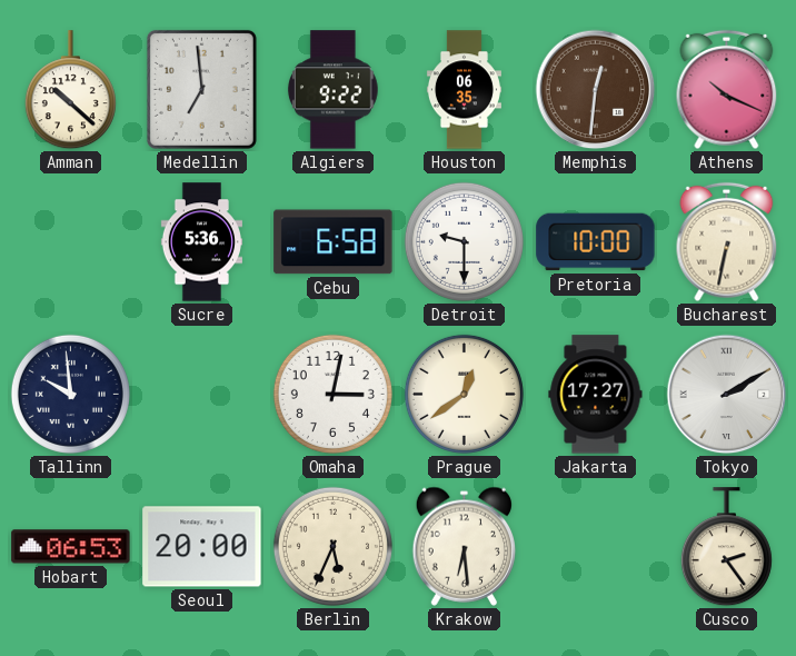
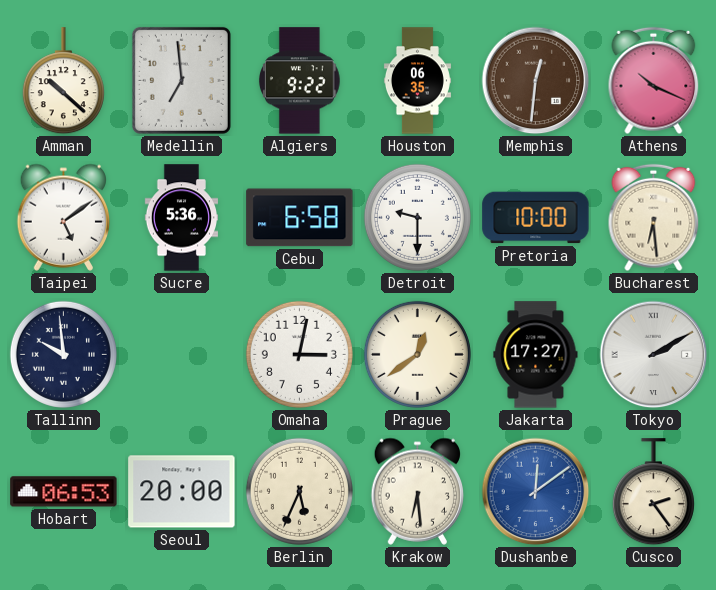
Taipei: none -> 5:09 (63, 217)
Bucharest: 6:32 -> 6:29 (654, 218)
Dushanbe: none -> 12:09 (536, 492)
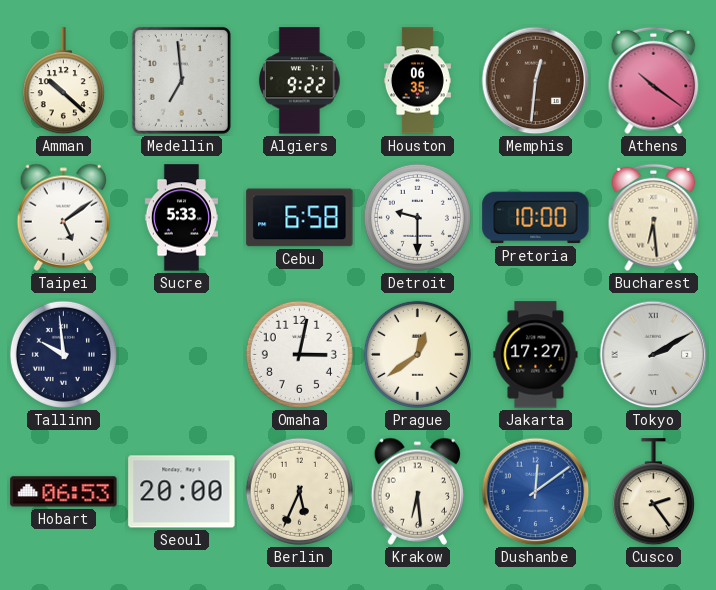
Athens: 10:19 -> 10:21 (654, 81)
Sucre: 5:36 -> 5:33 (181, 218)
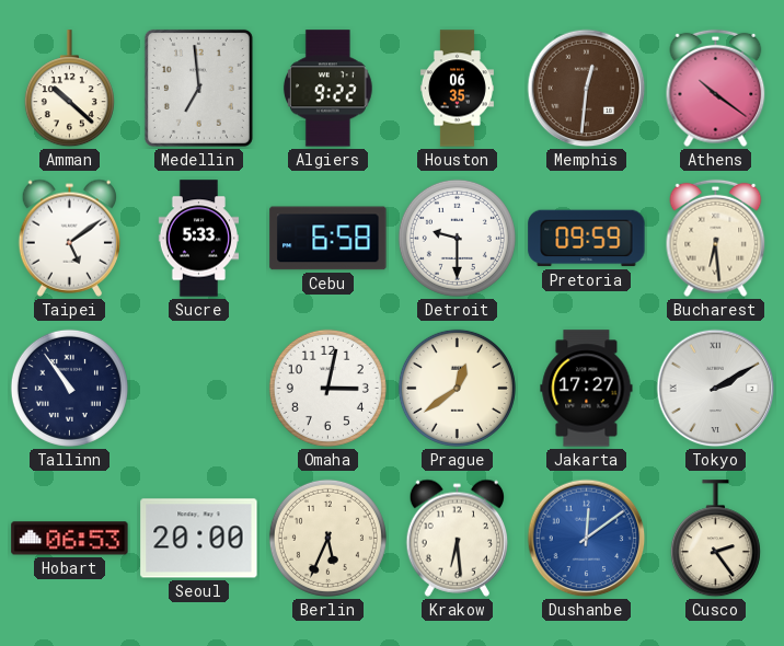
Pretoria: 10:00 -> 09:59 (587, 239)
Tallinn: 9:59 -> 10:54 (69, 388)
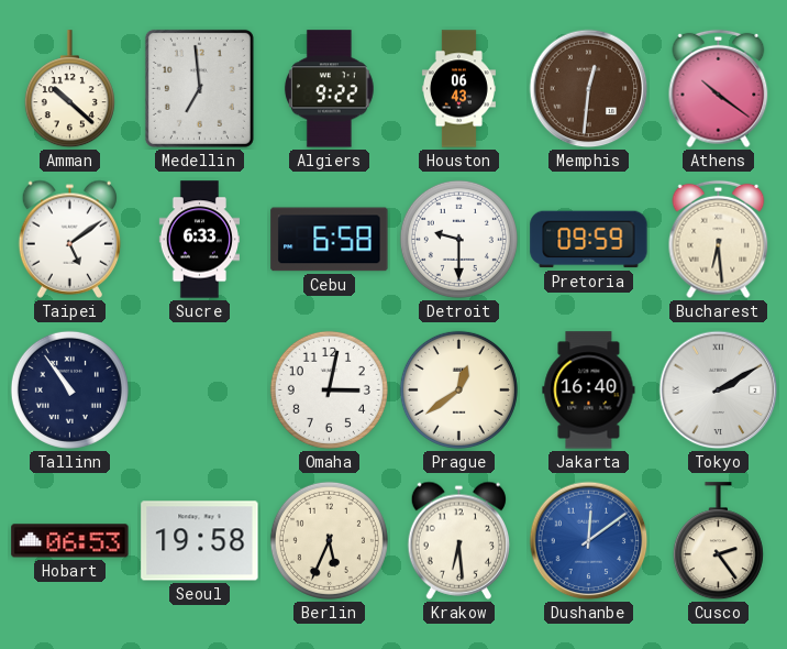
Houston: 06:35 -> 06:43 (458, 89)
Sucre: 5:33 -> 6:33 (199, 240)
Jakarta: 17:27 -> 16:40 (589, 391)
Seoul: 20:00 -> 19:58 (200, 541)
